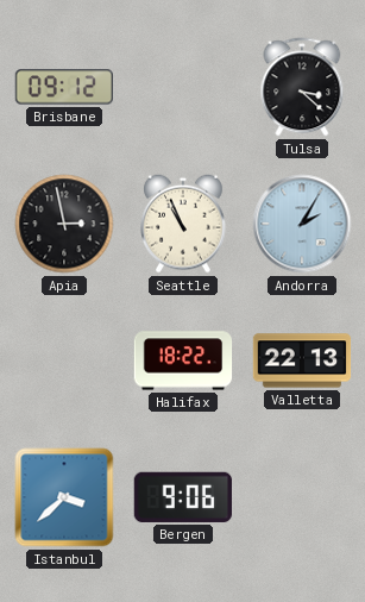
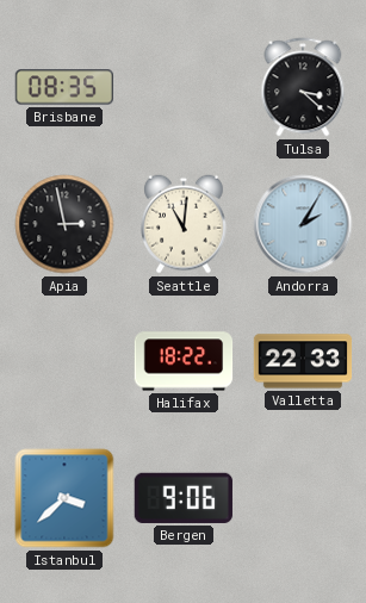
Brisbane: 09:12 -> 08:35 (63, 87)
Seattle: 10:56 -> 11:01 (185, 224)
Valletta: 22:13 -> 22:33 (303, 361)
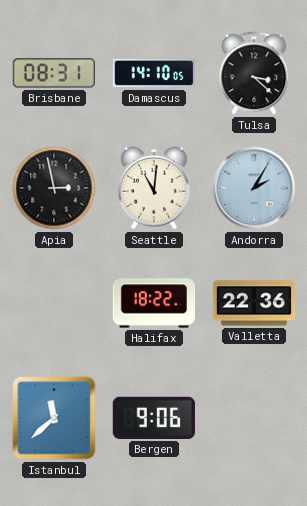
Brisbane: 08:35 -> 08:31 (53, 73)
Damascus: none -> 14:10 (154, 73)
Valletta: 22:33 -> 22:36 (254, 303)
Istanbul: 3:38 -> 11:38 (54, 418)
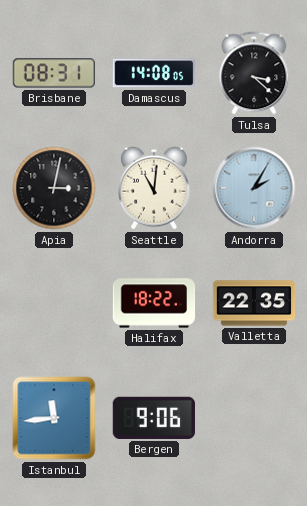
Damascus: 14:10 -> 14:08 (154, 73)
Apia: 2:58 -> 3:02 (54, 188)
Valletta: 22:36 -> 22:35 (254, 303)
Istanbul: 11:38 -> 11:44 (54, 418)
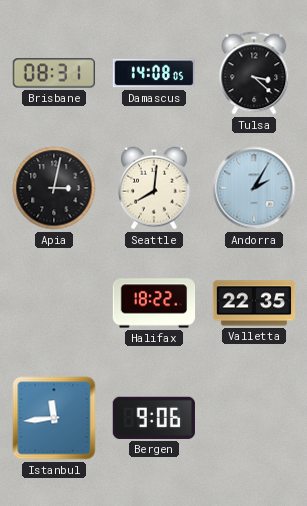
Seattle: 11:01 -> 8:01 (155, 188)
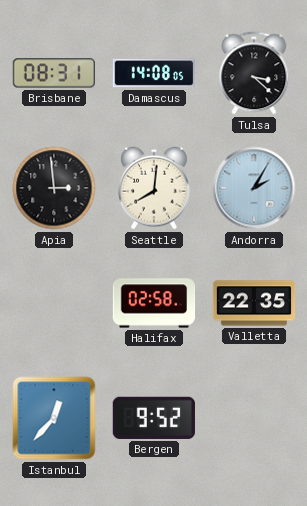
Apia: 3:02 -> 2:59 (54, 188)
Halifax: 18:22 -> 02:58 (154, 303)
Istanbul: 11:44 -> 12:37 (54, 418)
Bergen: 9:06 -> 9:52 (154, 418)
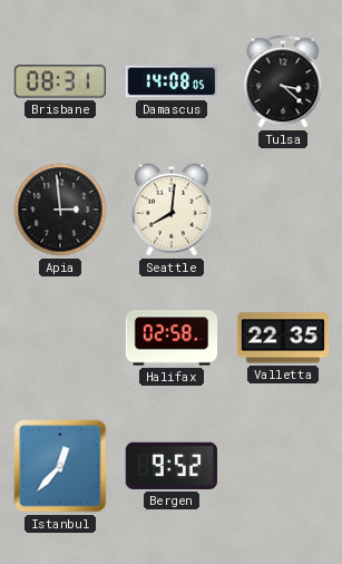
Andorra: 2:05 -> none (254, 188)
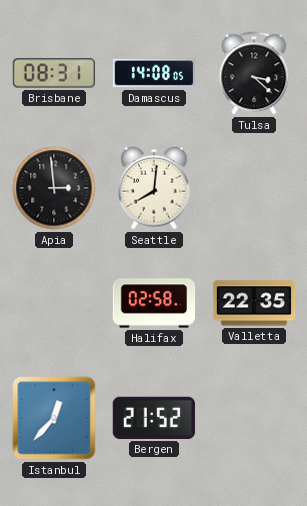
Bergen: 9:52 -> 21:52 (154, 418)
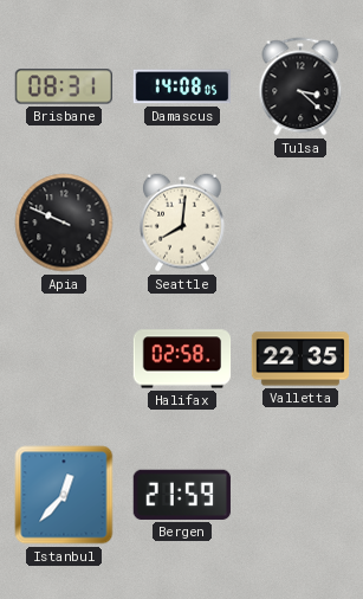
Apia: 2:59 -> 9:49 (64, 223)
Bergen: 21:52 -> 21:59 (182, 495)
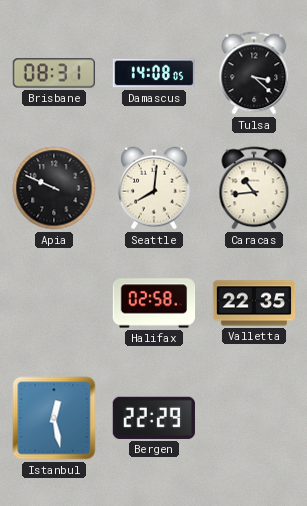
Caracas: none -> 10:44 (254, 188)
Istanbul: 12:37 -> 12:28 (54, 418)
Bergen: 21:59 -> 22:29 (154, 418)
